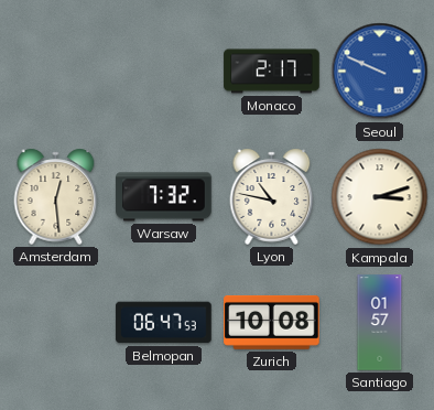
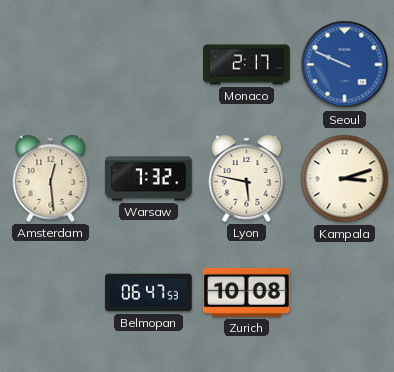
Lyon: 10:47 -> 5:47 (247, 178)
Santiago: 01:57 -> none (380, 323)
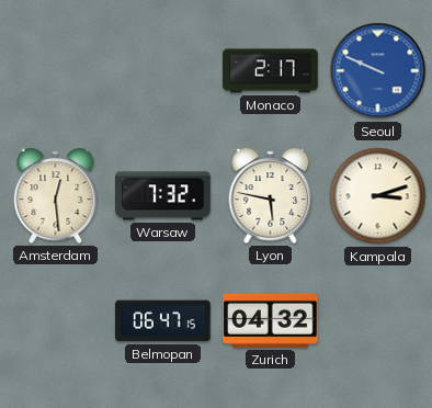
Belmopan: 06:47:53 -> 06:47:15 (163, 321)
Zurich: 10:08 -> 04:32 (271, 320)
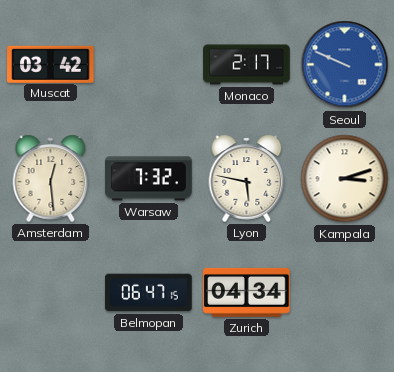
Muscat: none -> 03:42 (51, 64)
Zurich: 04:32 -> 04:34 (247, 292)
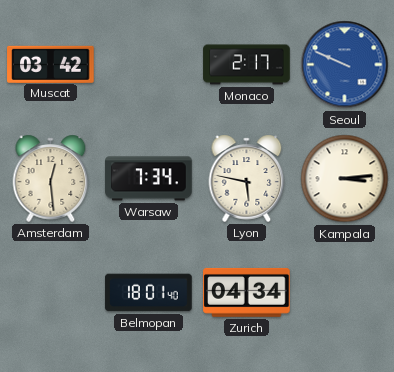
Warsaw: 7:32 -> 7:34 (149, 179)
Kampala: 3:12 -> 3:14 (345, 179)
Belmopan: 06:47 -> 18:01 (149, 293)
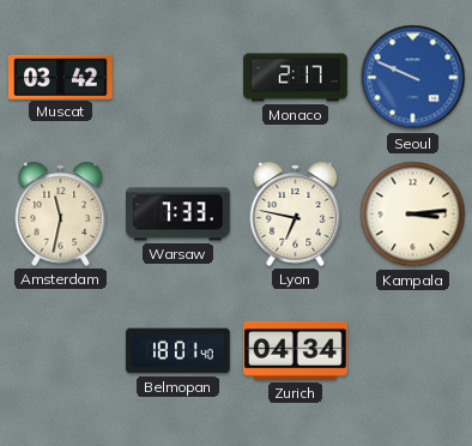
Amsterdam: 12:29 -> 11:32 (61, 213)
Warsaw: 7:34 -> 7:33 (178, 215)
Lyon: 5:47 -> 6:47 (296, 213)
